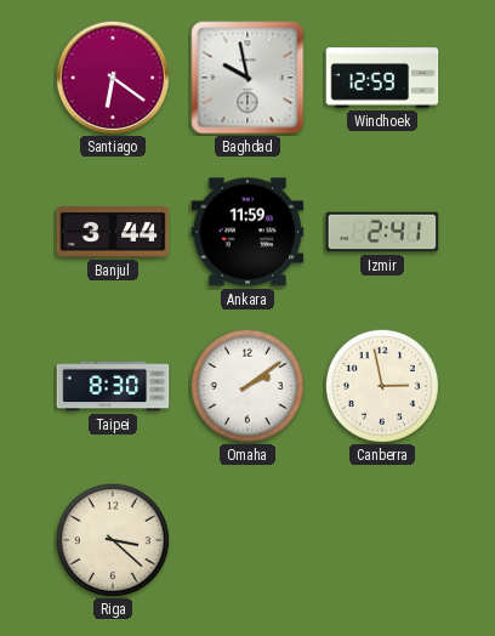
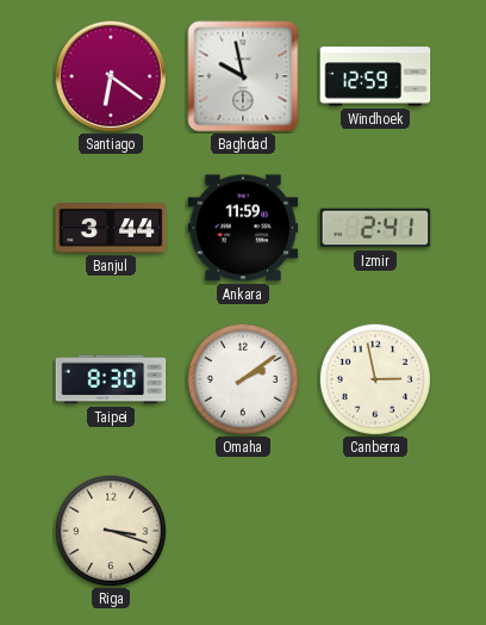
Riga: 3:22 -> 3:18 (111, 531)
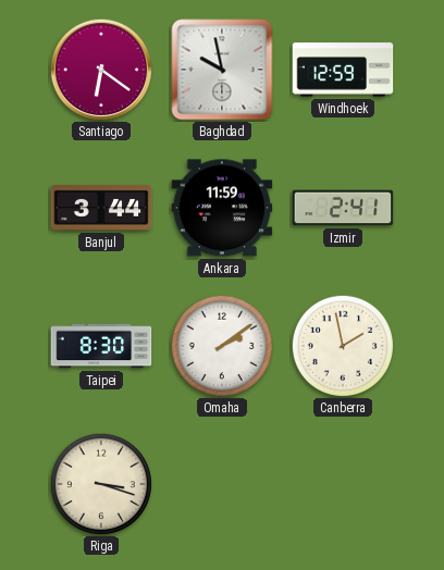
Canberra: 2:58 -> 1:58 (343, 346)
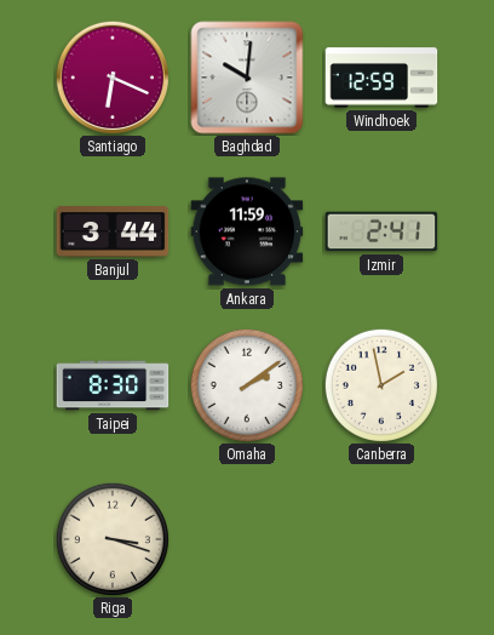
Santiago: 6:21 -> 6:19 (111, 76)
Baghdad: 9:58 -> 10:01 (247, 78)
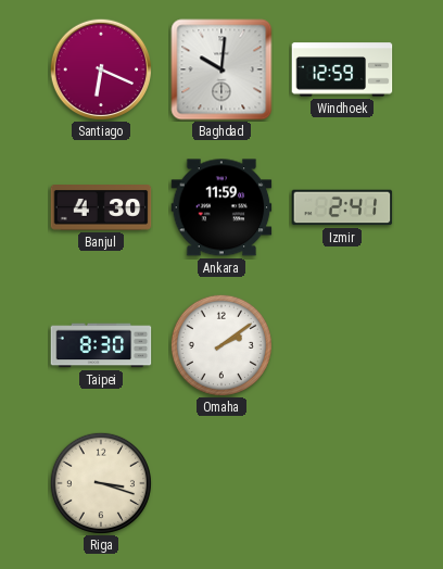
Banjul: 3:44 -> 4:30 (101, 208)
Canberra: 1:58 -> none (381, 385)
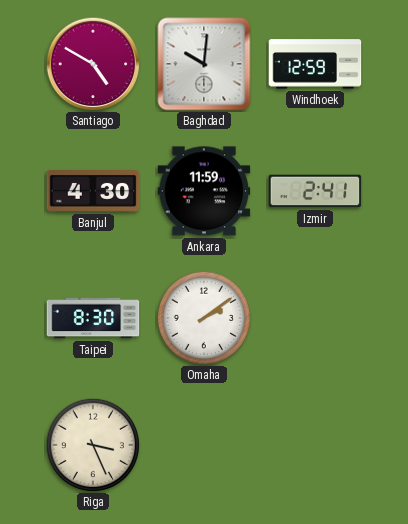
Santiago: 6:19 -> 4:50 (92, 63)
Riga: 3:18 -> 3:26 (93, 445)
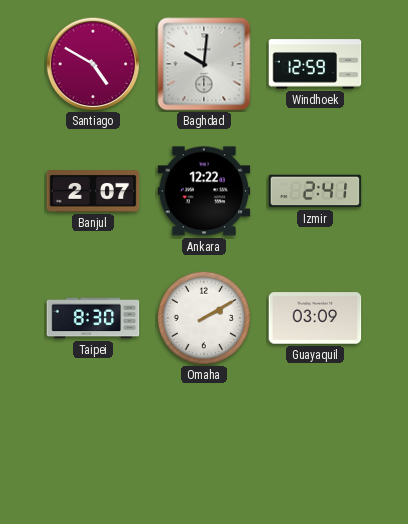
Banjul: 4:30 -> 2:07 (93, 192)
Ankara: 11:59 -> 12:22 (204, 191)
Omaha: 2:09 -> 2:10 (204, 318)
Guayaquil: none -> 03:09 (315, 318)
Riga: 3:26 -> none (93, 445)
